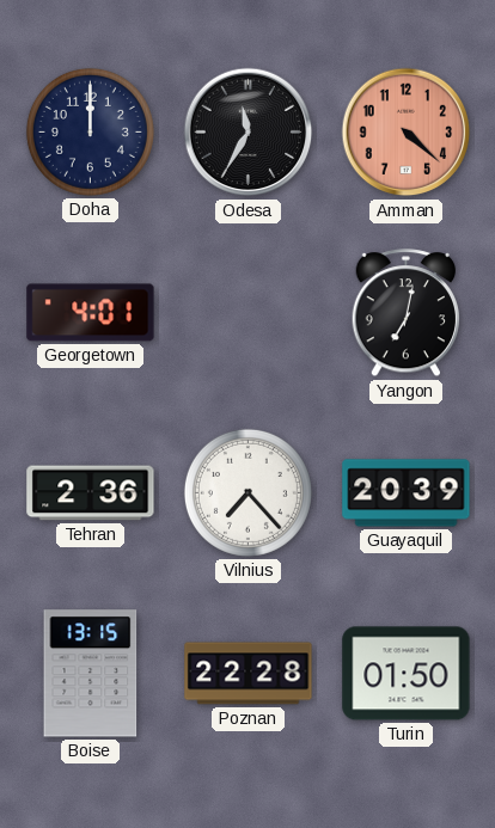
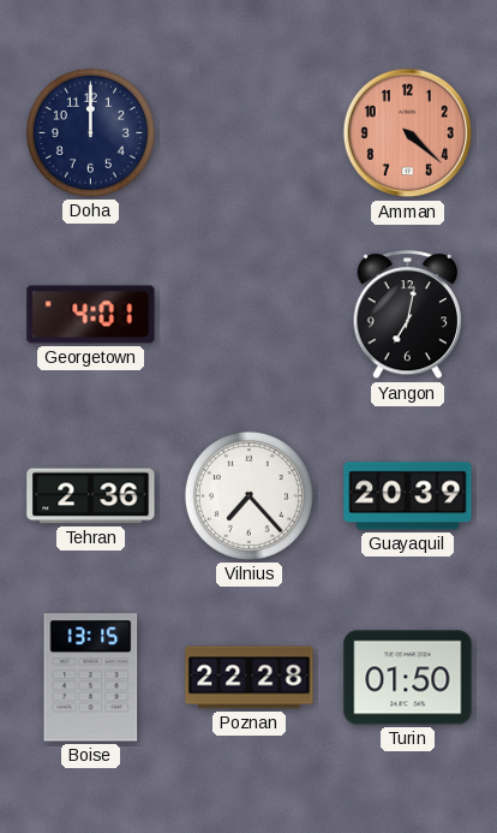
Odesa: 11:35 -> none (249, 133)
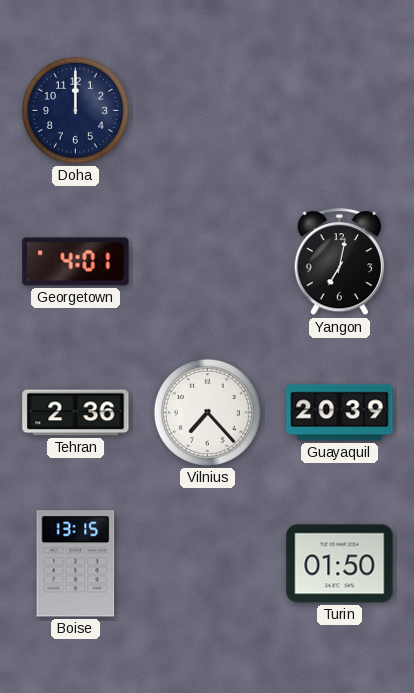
Amman: 4:22 -> none (408, 133)
Poznan: 22:28 -> none (250, 678)
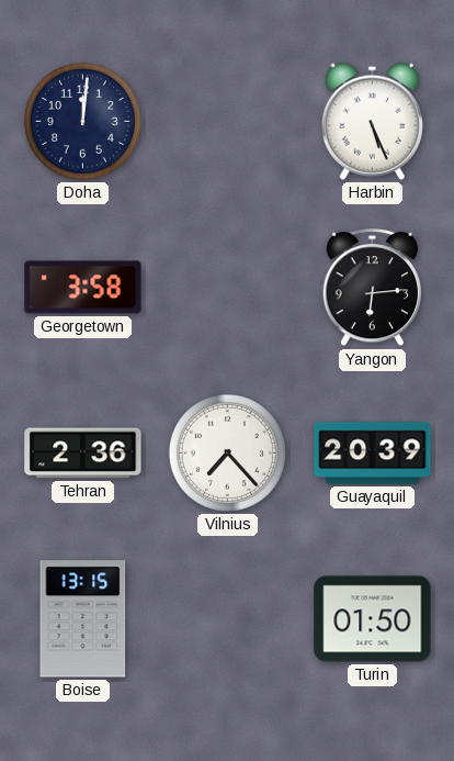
Doha: 12:00 -> 12:01 (82, 121)
Harbin: none -> 5:26 (372, 121)
Georgetown: 4:01 -> 3:58 (83, 288)
Yangon: 7:02 -> 6:14 (373, 288)
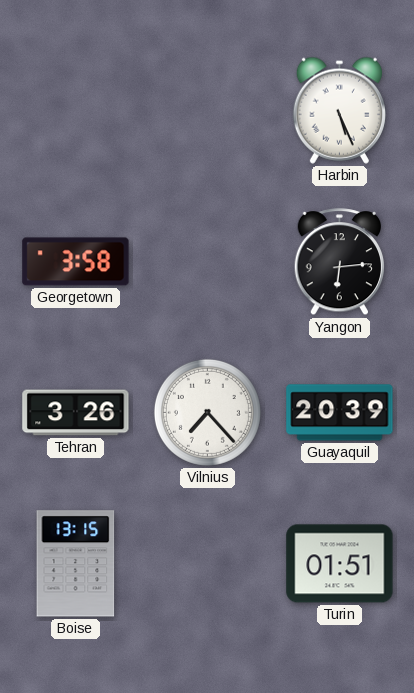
Doha: 12:01 -> none (82, 121)
Tehran: 2:36 -> 3:26 (76, 413)
Turin: 01:50 -> 01:51 (340, 564)
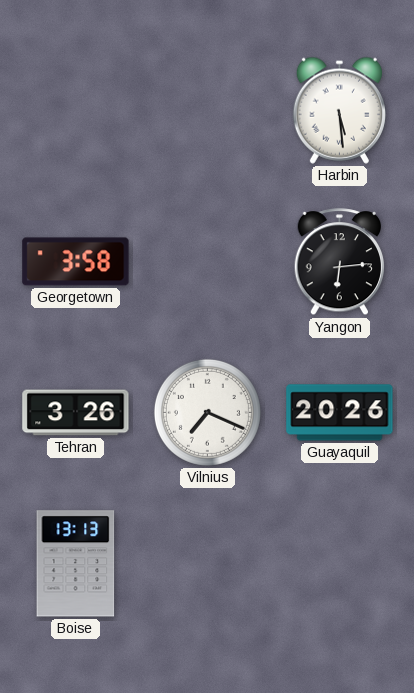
Harbin: 5:26 -> 5:29 (339, 110)
Vilnius: 7:23 -> 7:19 (207, 412)
Guayaquil: 20:39 -> 20:26 (340, 413)
Boise: 13:15 -> 13:13 (76, 564)
Turin: 01:51 -> none (340, 564)
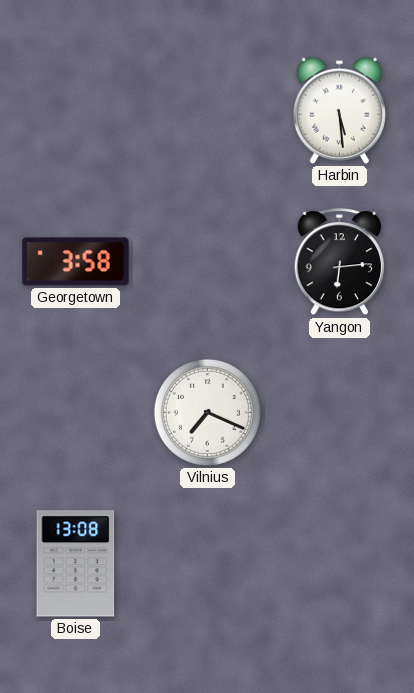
Tehran: 3:26 -> none (76, 413)
Guayaquil: 20:26 -> none (340, 413)
Boise: 13:13 -> 13:08 (76, 564)
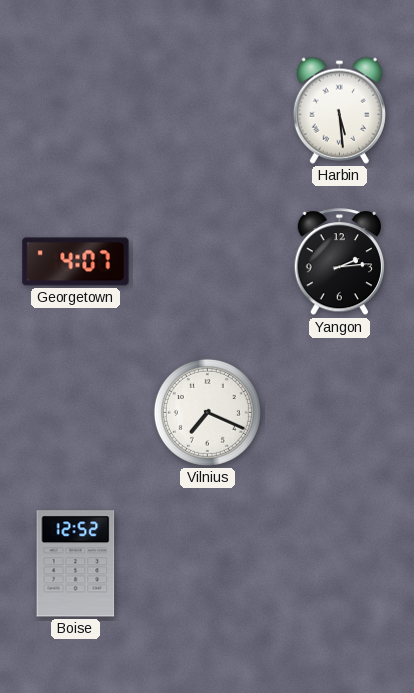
Georgetown: 3:58 -> 4:07 (76, 262)
Yangon: 6:14 -> 2:14 (340, 262)
Boise: 13:08 -> 12:52 (76, 564)
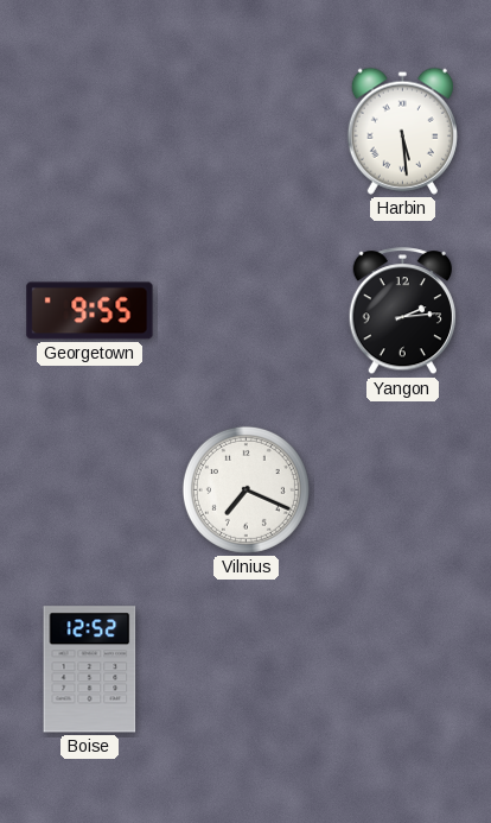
Georgetown: 4:07 -> 9:55 (90, 311)
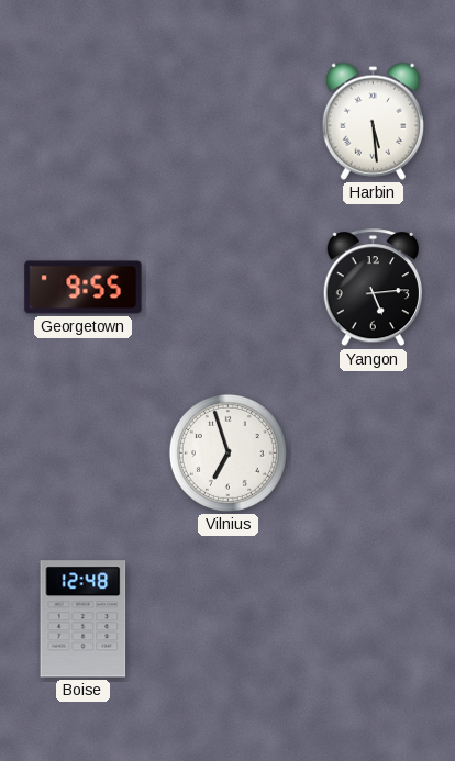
Yangon: 2:14 -> 5:14 (374, 288)
Vilnius: 7:19 -> 6:57 (227, 452)
Boise: 12:52 -> 12:48 (84, 619)
